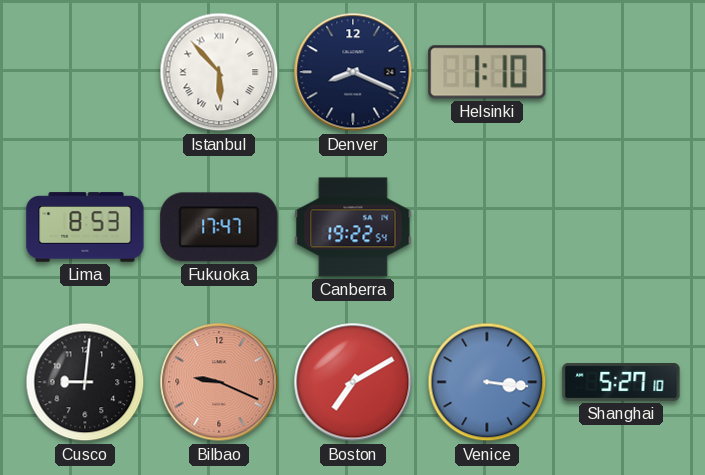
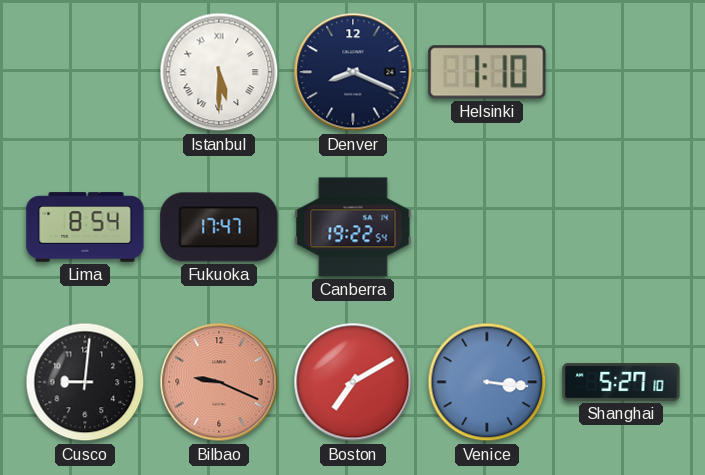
Istanbul: 5:53 -> 5:30 (219, 72)
Lima: 8:53 -> 8:54 (85, 227)
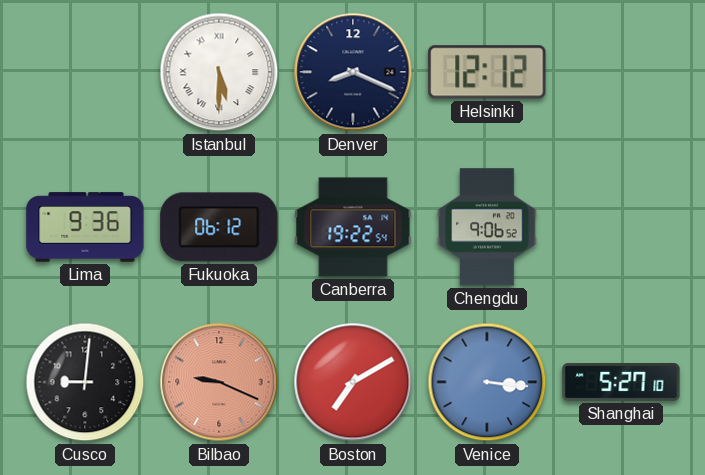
Helsinki: 1:10 -> 12:12 (487, 72)
Lima: 8:54 -> 9:36 (85, 227)
Fukuoka: 17:47 -> 06:12 (219, 227)
Chengdu: none -> 9:06 (487, 227)
